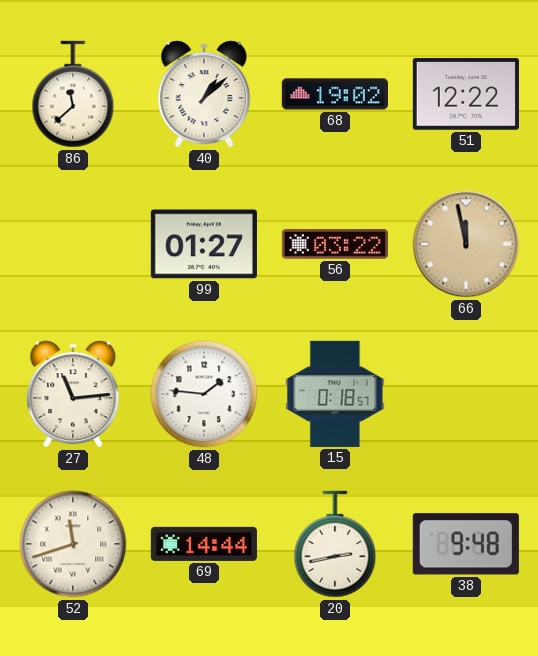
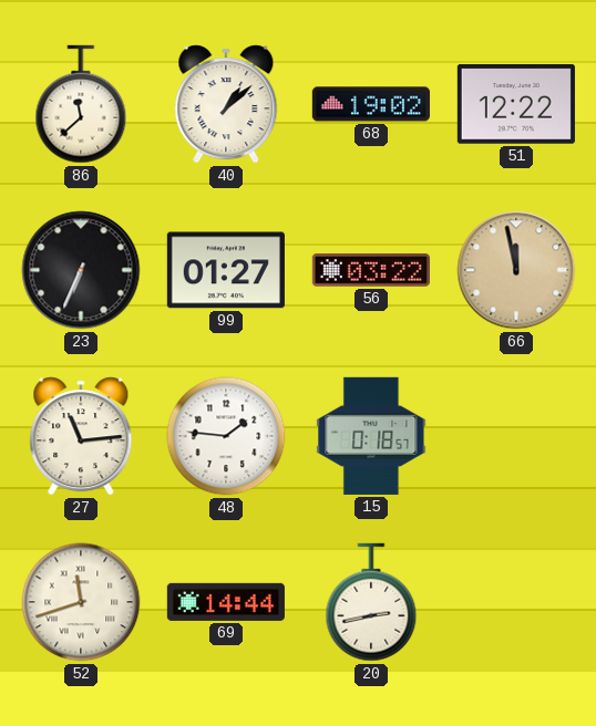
23: none -> 6:34 (81, 270)
38: 9:48 -> none (466, 544)
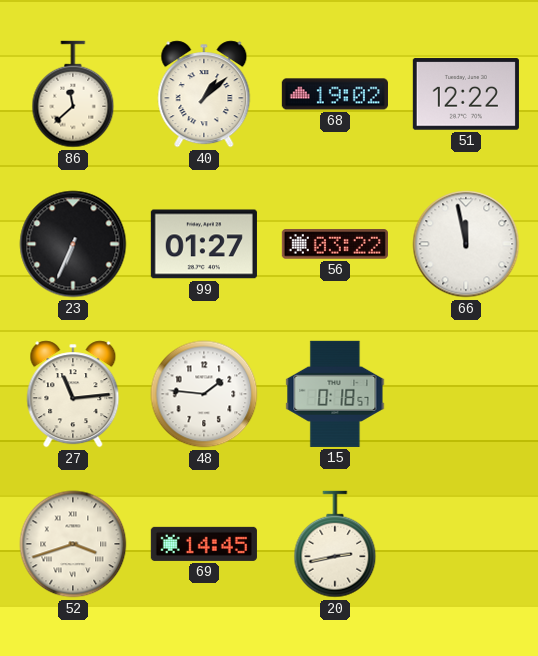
66 dial: champagne -> white (466, 244)
52: 11:42 -> 3:42 (73, 544)
69: 14:44 -> 14:45 (204, 544)
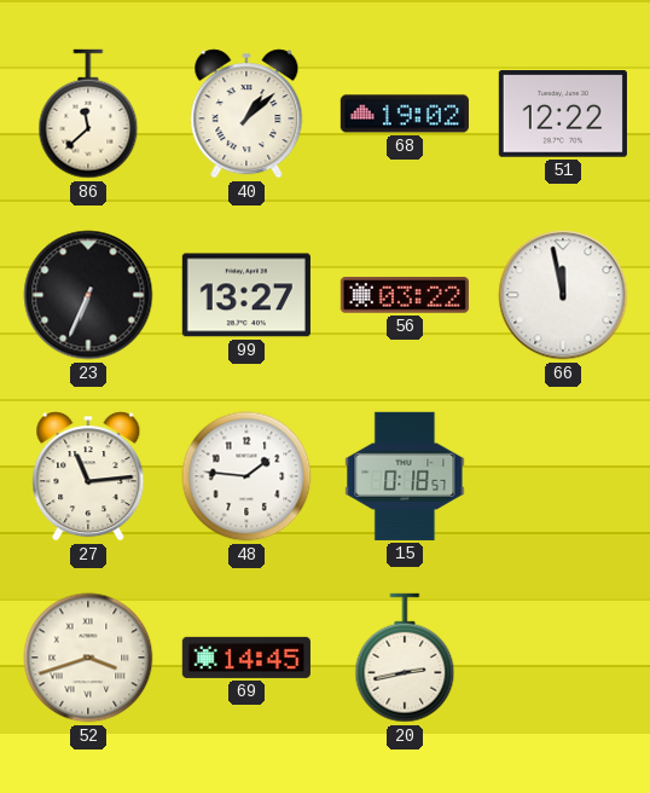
99: 01:27 -> 13:27 (246, 295)
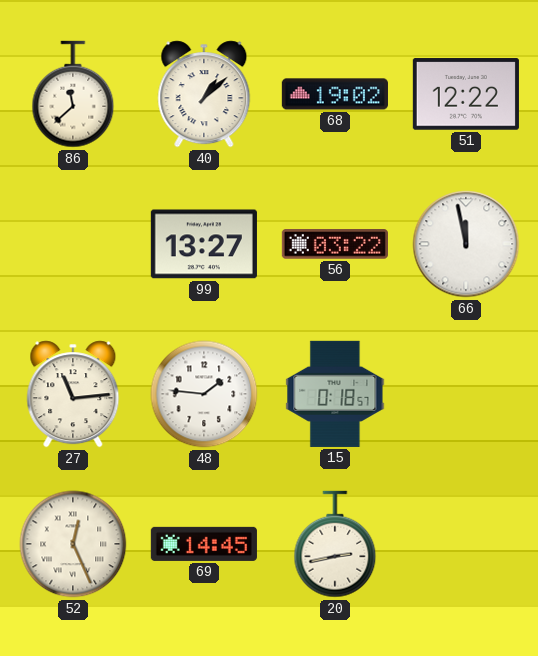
23: 6:34 -> none (88, 295)
52: 3:42 -> 12:26 (73, 544)
